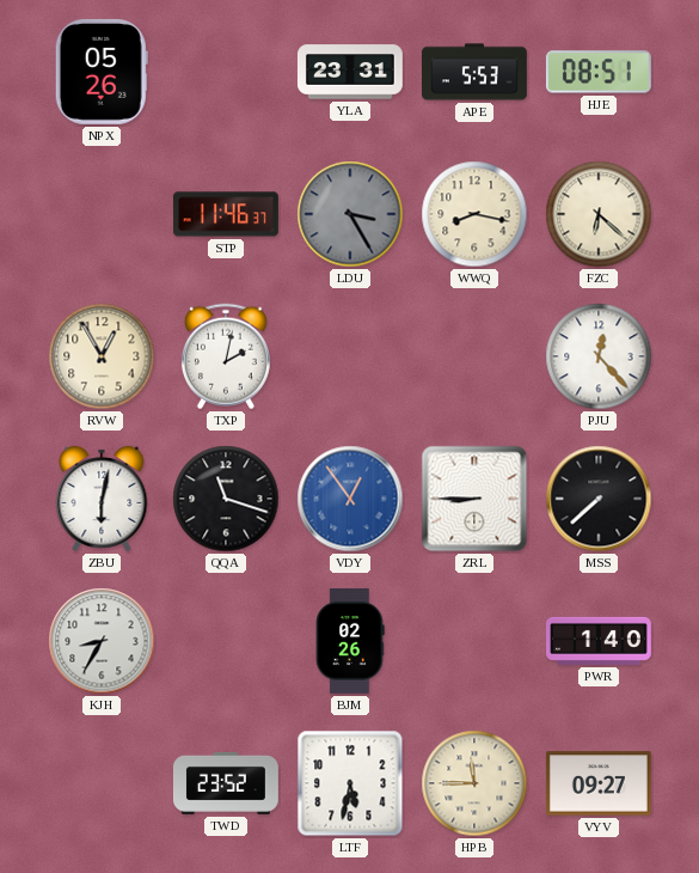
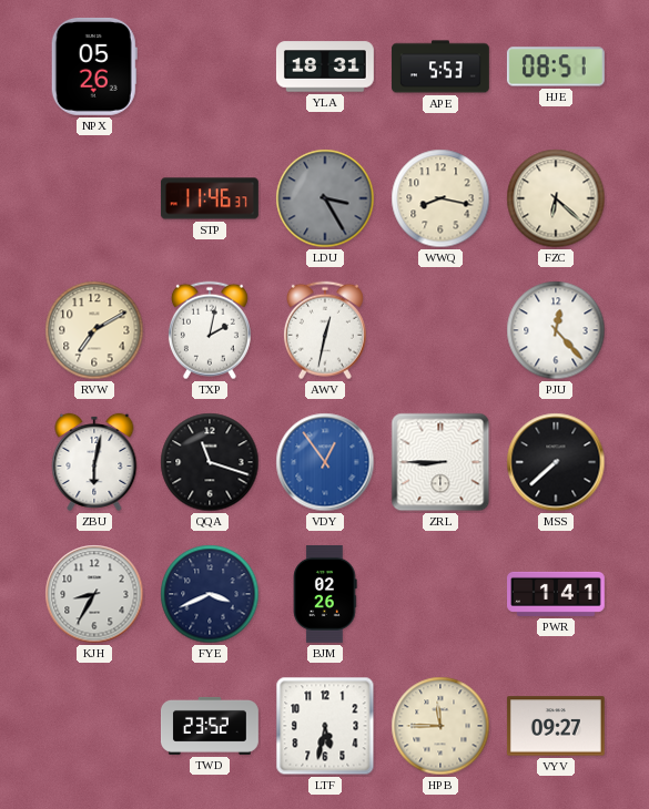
YLA: 23:31 -> 18:31 (325, 66)
RVW: 12:55 -> 7:10 (94, 330)
AWV: none -> 12:32 (325, 330)
FYE: none -> 3:41 (210, 594)
PWR: 1:40 -> 1:41 (557, 594)
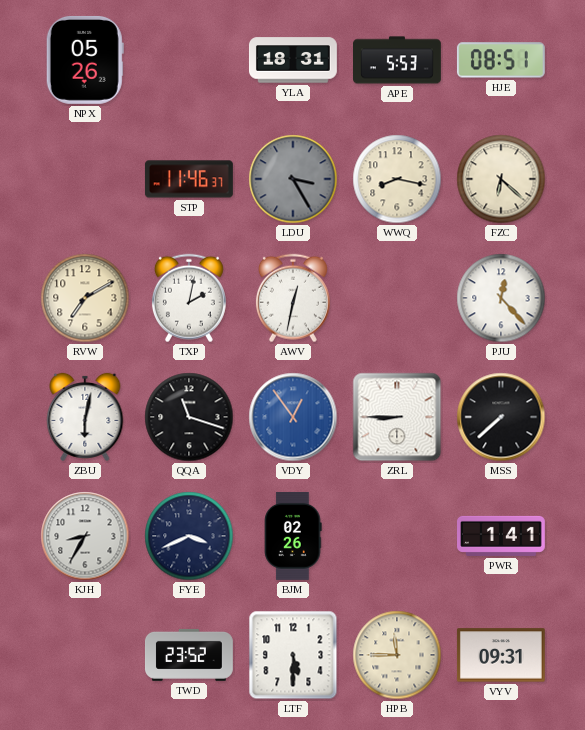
LTF: 5:32 -> 5:30 (293, 655)
VYV: 09:27 -> 09:31 (501, 655)
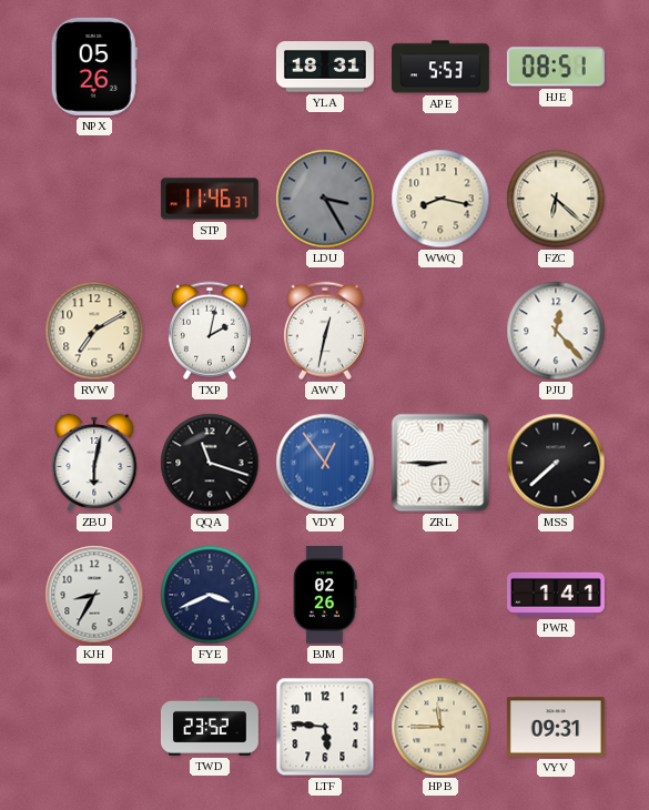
LTF: 5:30 -> 5:46 (325, 727)
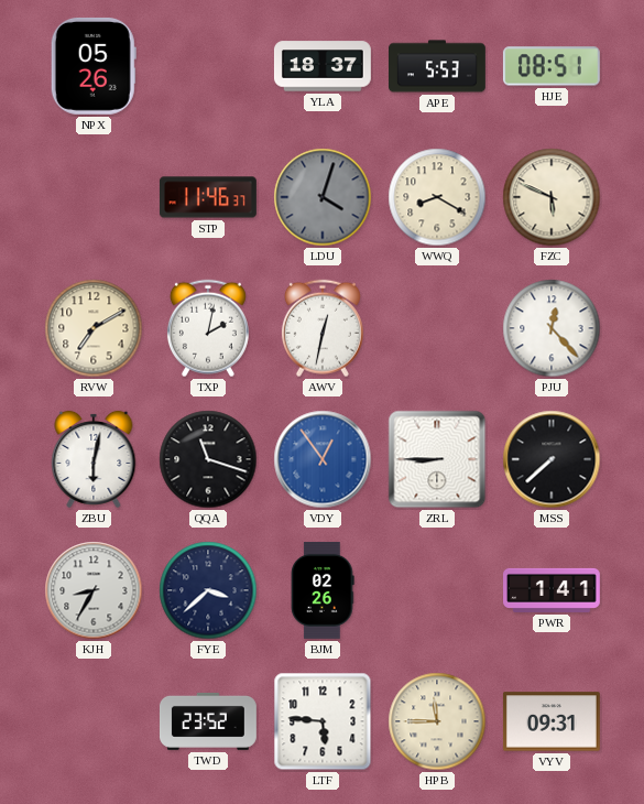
YLA: 18:31 -> 18:37 (323, 66)
LDU: 3:25 -> 4:03 (323, 197)
WWQ: 8:17 -> 8:20 (437, 197)
FZC: 6:22 -> 5:49 (552, 197)
FYE: 3:41 -> 3:38 (208, 590)
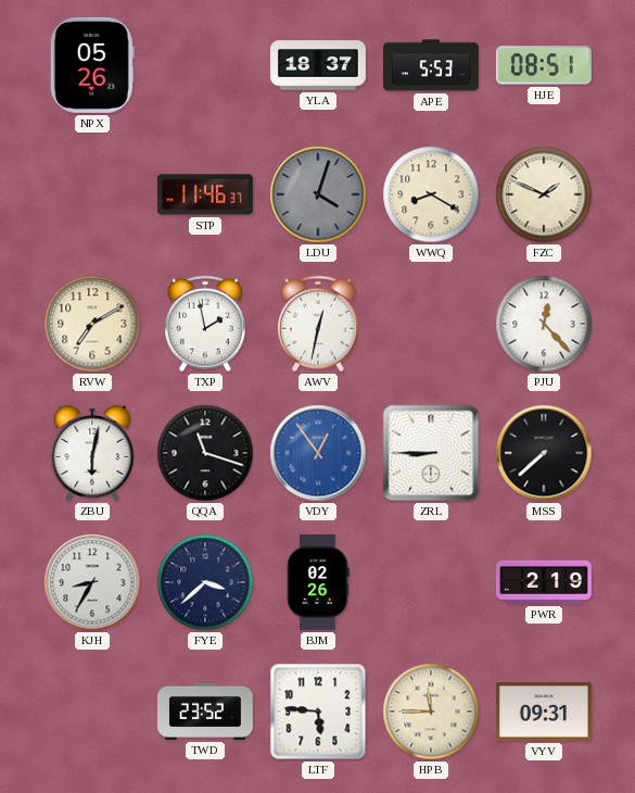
FZC: 5:49 -> 1:49 (544, 194)
TXP: 2:02 -> 1:58 (205, 324)
PWR: 1:41 -> 2:19 (545, 582)
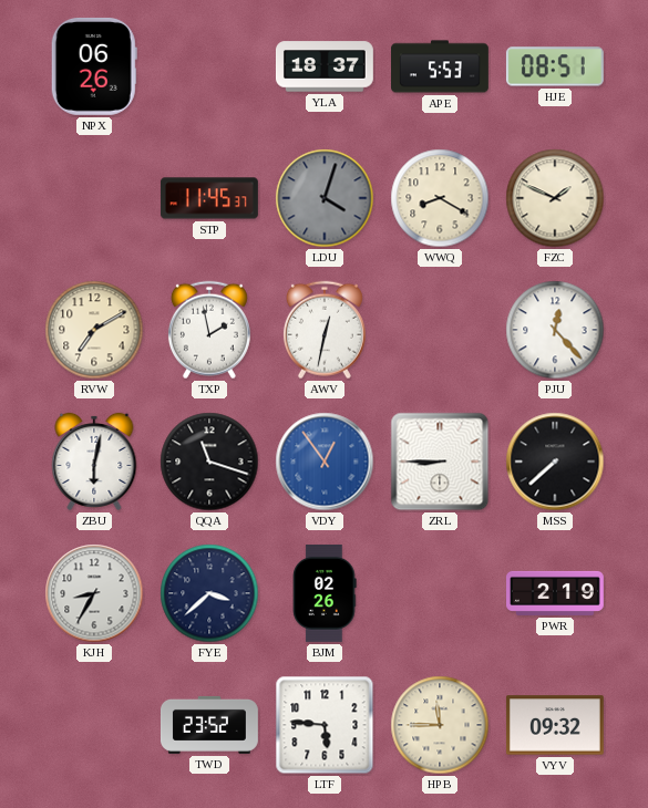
NPX: 05:26 -> 06:26 (94, 66)
STP: 11:46 -> 11:45 (209, 198)
VYV: 09:31 -> 09:32 (555, 725)
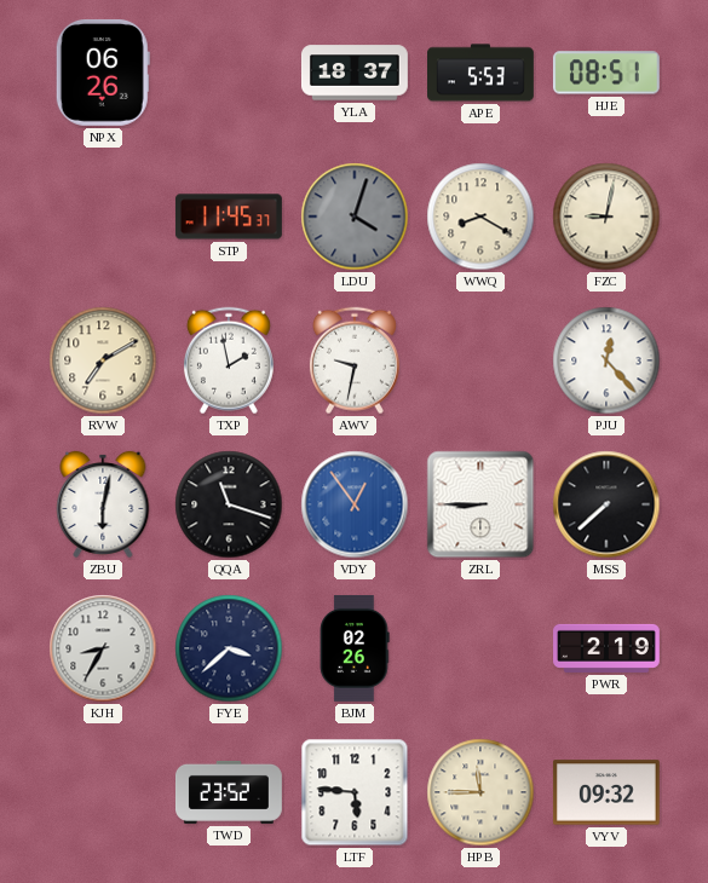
FZC: 1:49 -> 9:02 (606, 217)
AWV: 12:32 -> 9:32 (355, 360)
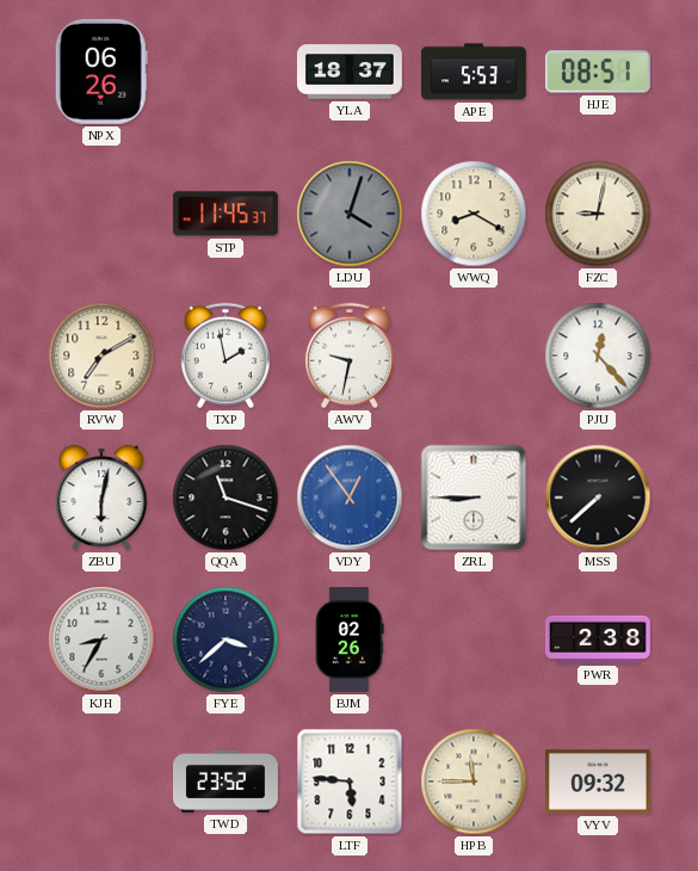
PWR: 2:19 -> 2:38 (599, 640)
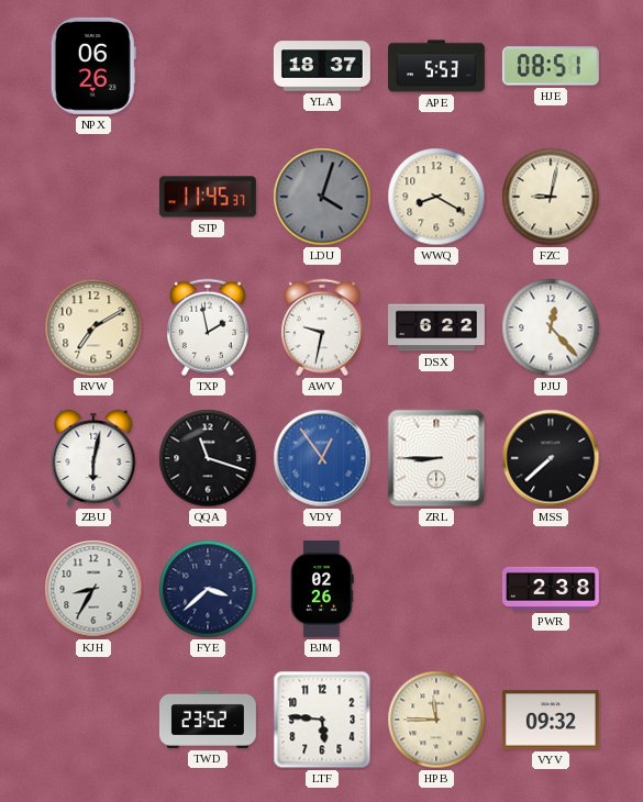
DSX: none -> 6:22 (437, 327)
